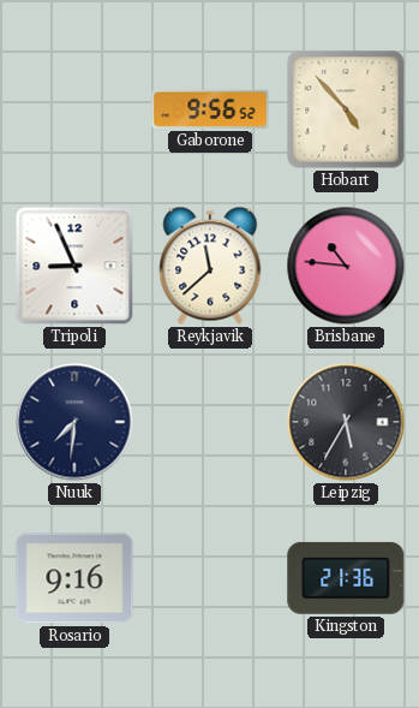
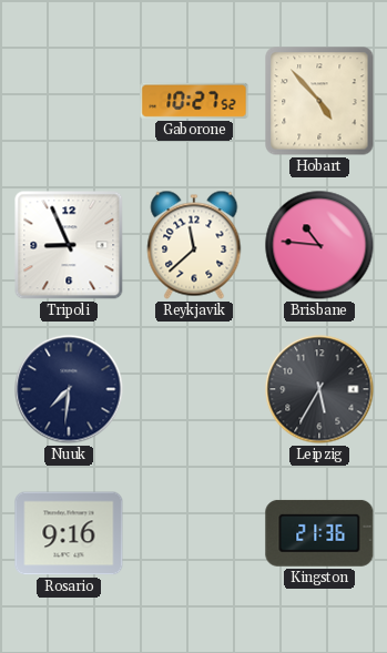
Gaborone: 9:56 -> 10:27 (194, 101)
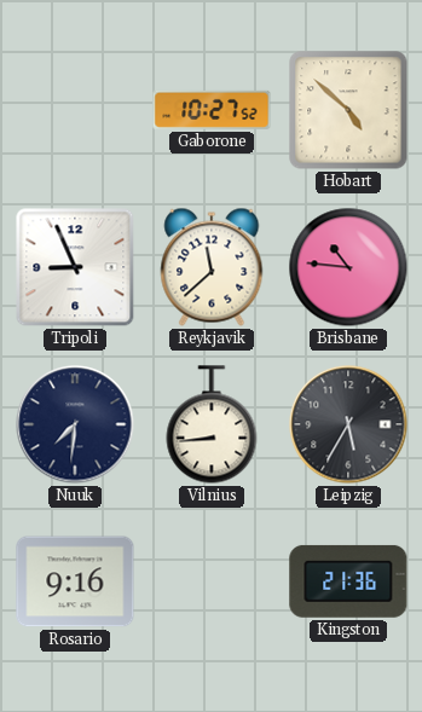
Hobart: 4:53 -> 4:52 (348, 110)
Vilnius: none -> 8:44 (212, 424)
